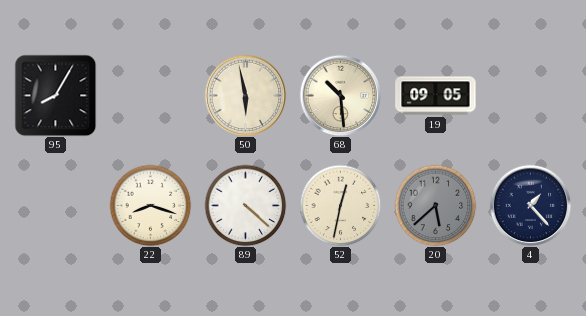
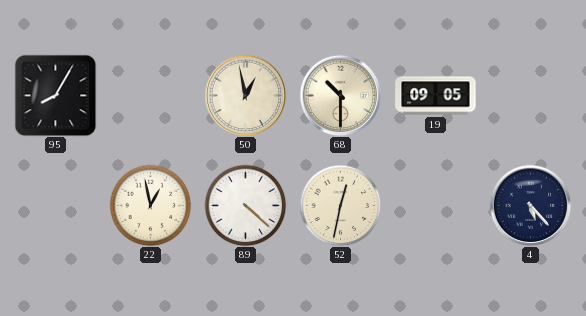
50: 5:58 -> 12:58 (245, 95)
68: 10:29 -> 10:30 (340, 95)
22: 8:18 -> 12:58 (150, 205)
20: 5:38 -> none (435, 205)
4: 1:23 -> 5:23 (530, 205)
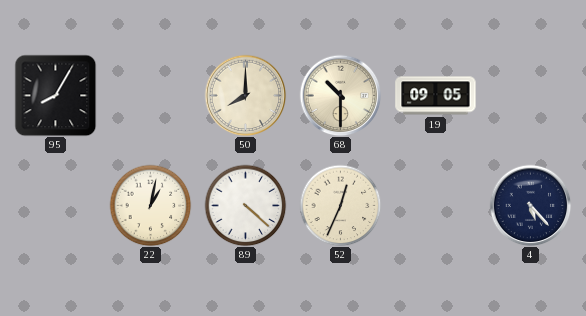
50: 12:58 -> 8:00 (245, 95)
22: 12:58 -> 1:02 (150, 205)
52: 12:32 -> 12:34 (340, 205)
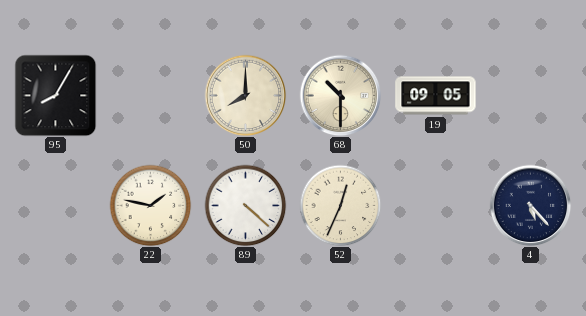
22: 1:02 -> 1:47 (150, 205)
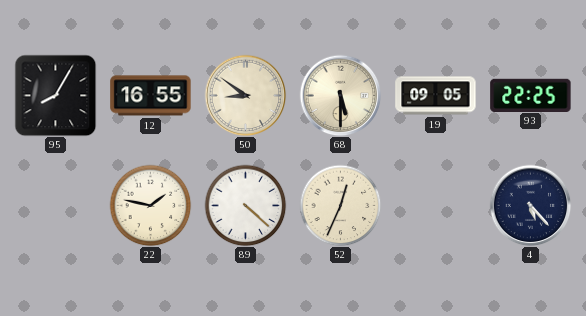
12: none -> 16:55 (151, 96)
50: 8:00 -> 8:51 (245, 95)
68: 10:30 -> 5:30 (340, 95)
93: none -> 22:25 (531, 95)
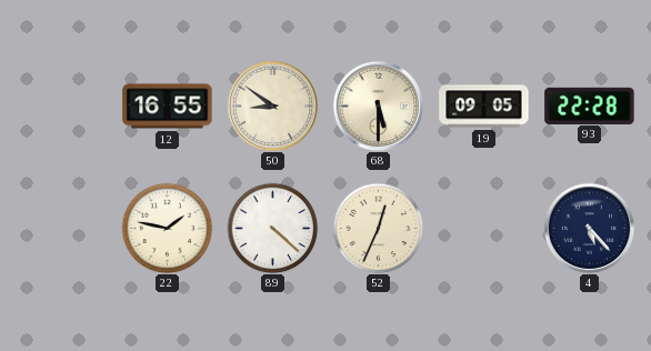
95: 8:05 -> none (55, 95)
93: 22:25 -> 22:28 (590, 106)
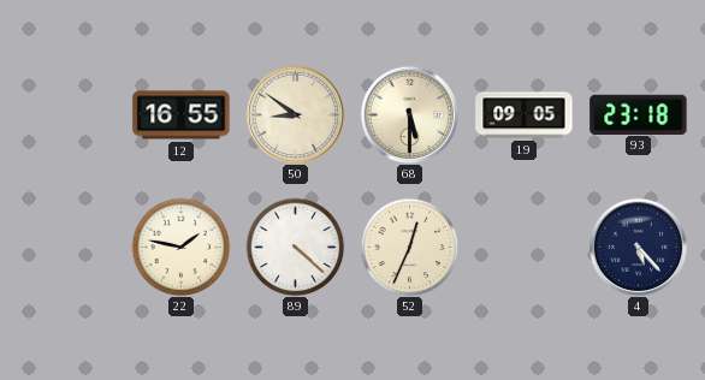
93: 22:28 -> 23:18 (639, 114)
